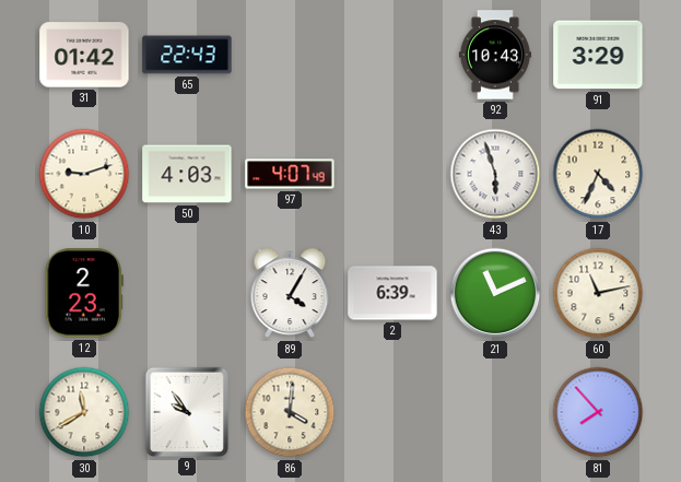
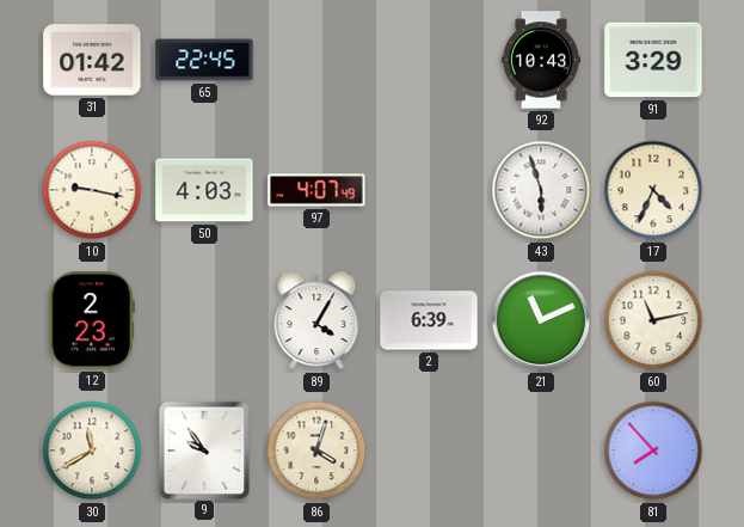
65: 22:43 -> 22:45 (204, 60)
10: 9:12 -> 9:17 (92, 190)
86: 4:01 -> 4:03 (316, 451)
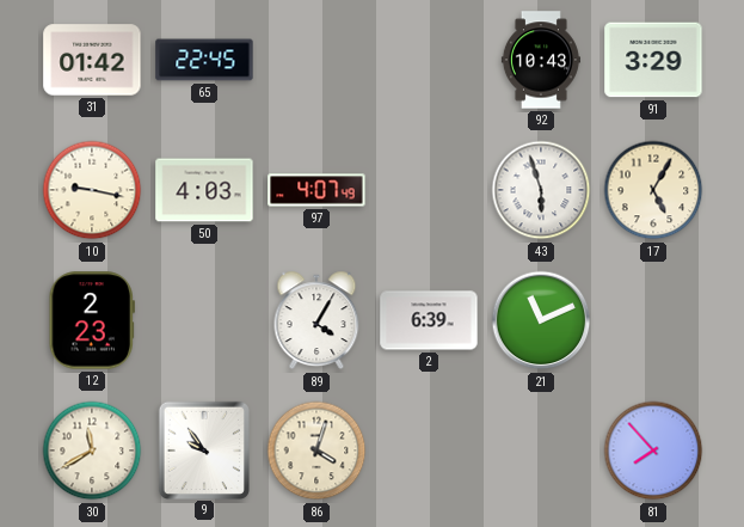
17: 4:34 -> 5:05 (653, 190)
60: 11:13 -> none (653, 320)
